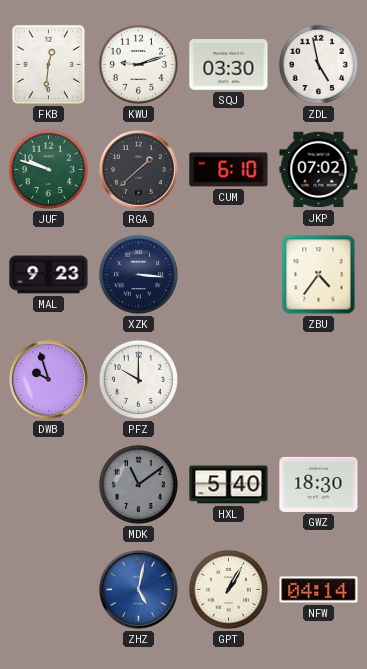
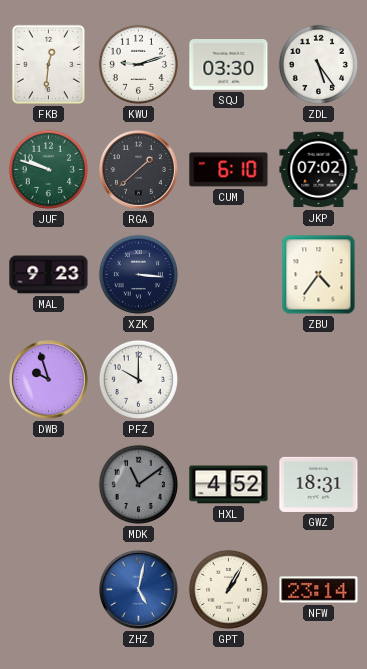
ZDL: 4:58 -> 5:24 (318, 64)
HXL: 5:40 -> 4:52 (229, 485)
GWZ: 18:30 -> 18:31 (319, 484)
NFW: 04:14 -> 23:14 (319, 590)
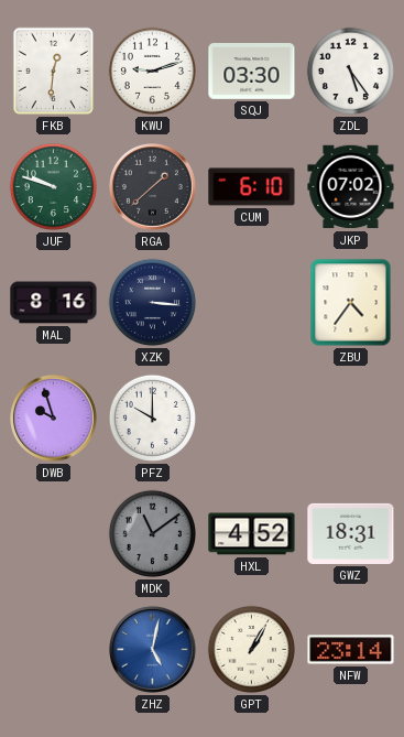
MAL: 9:23 -> 8:16 (54, 303)
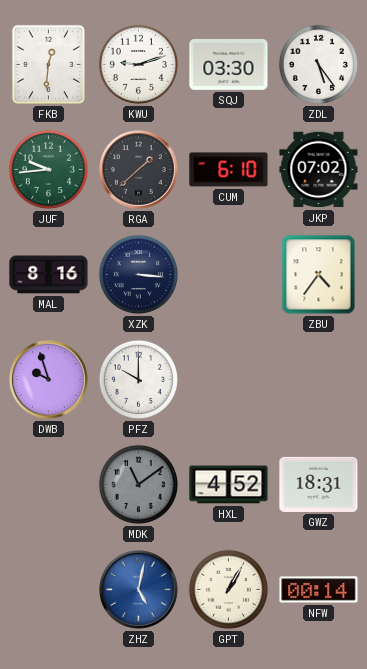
JUF: 9:48 -> 9:44 (48, 169)
NFW: 23:14 -> 00:14 (319, 590)
